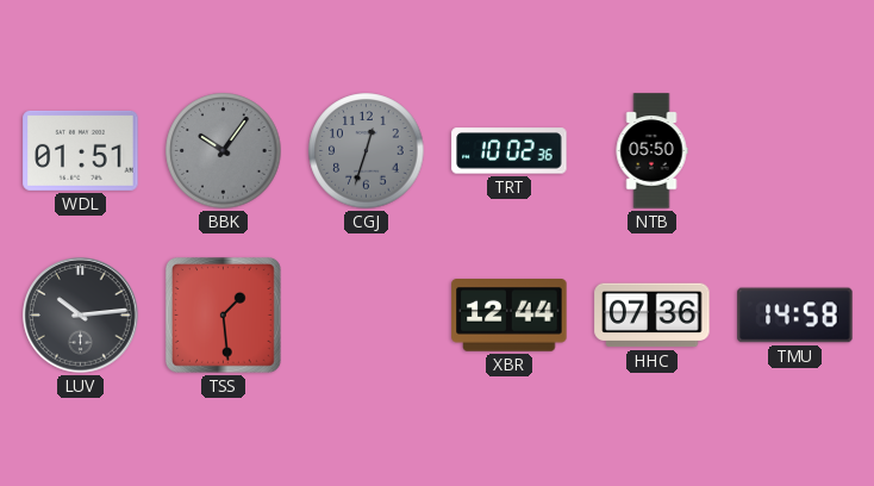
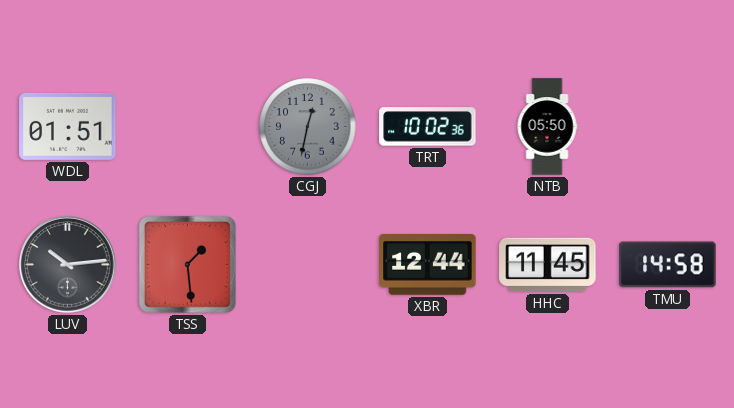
BBK: 10:06 -> none (224, 151)
CGJ: 12:33 -> 12:32 (308, 127)
HHC: 07:36 -> 11:45 (548, 265)
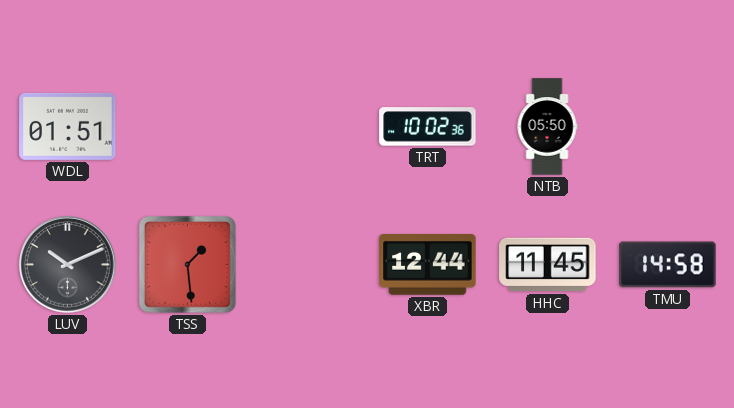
CGJ: 12:32 -> none (308, 127)
LUV: 10:14 -> 10:11 (68, 265)
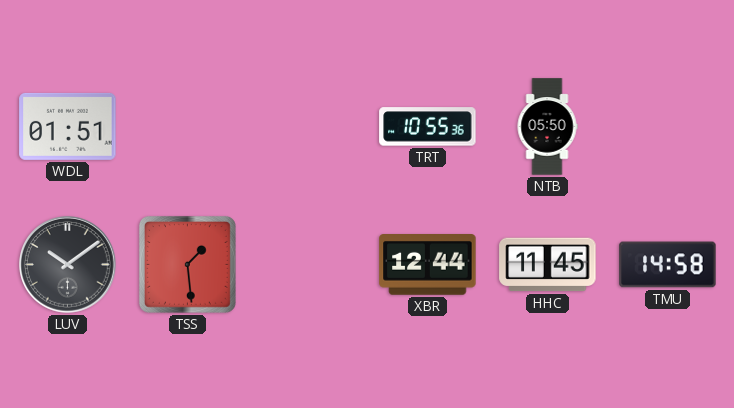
TRT: 10:02 -> 10:55 (428, 127)
LUV: 10:11 -> 10:09 (68, 265)
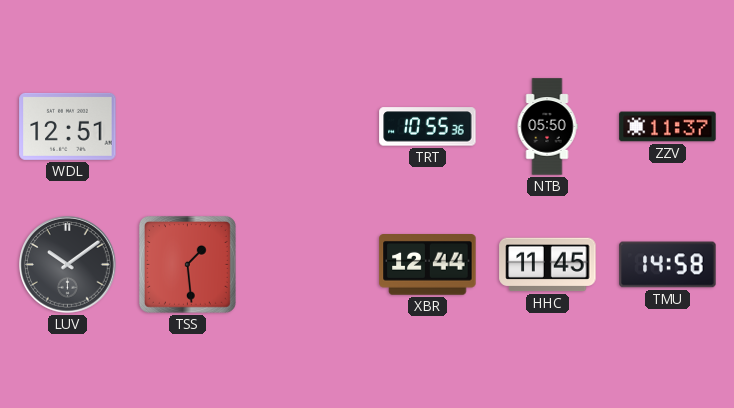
WDL: 01:51 -> 12:51 (68, 126)
ZZV: none -> 11:37 (668, 127)
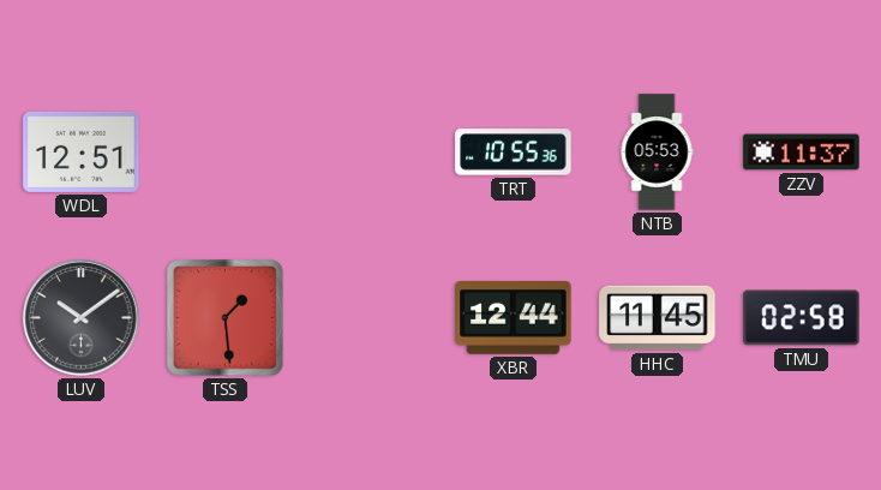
NTB: 05:50 -> 05:53 (657, 153)
TMU: 14:58 -> 02:58 (802, 318)
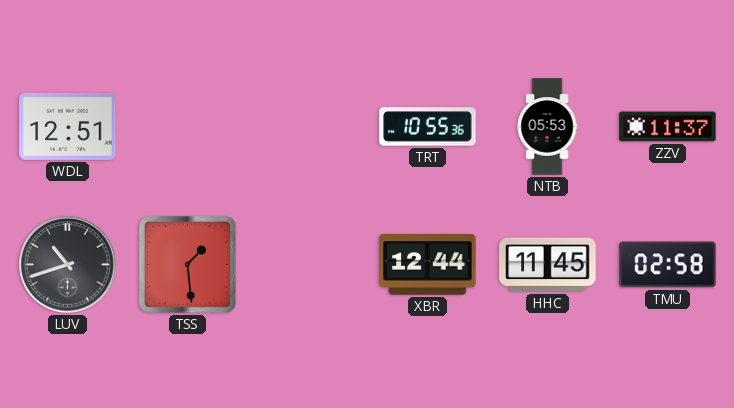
LUV: 10:09 -> 10:42 (68, 265)
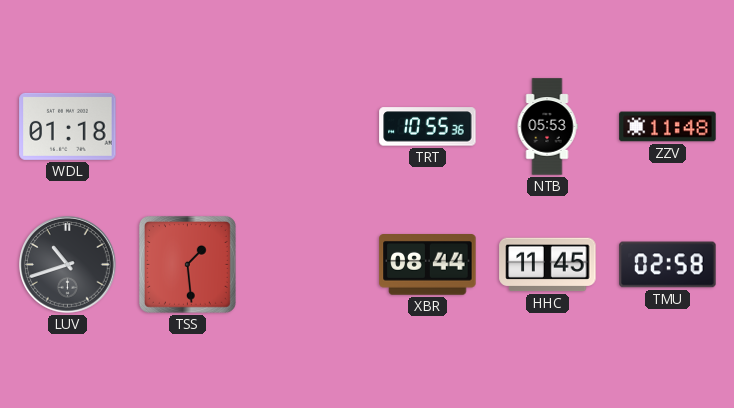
WDL: 12:51 -> 01:18 (68, 126)
ZZV: 11:37 -> 11:48 (668, 127)
XBR: 12:44 -> 08:44 (428, 265)
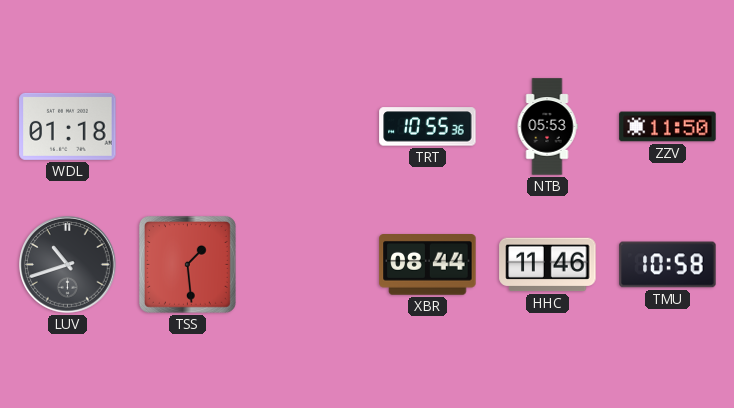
ZZV: 11:48 -> 11:50 (668, 127)
HHC: 11:45 -> 11:46 (548, 265)
TMU: 02:58 -> 10:58 (668, 265)
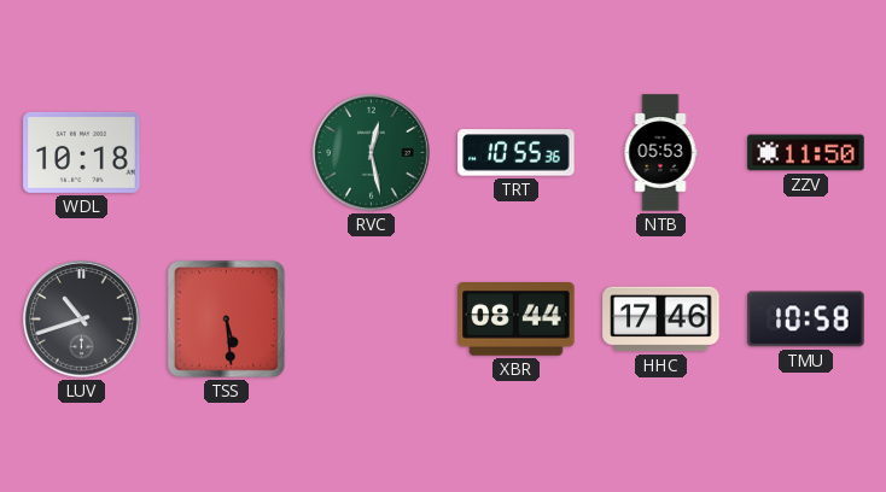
WDL: 01:18 -> 10:18 (82, 152)
RVC: none -> 12:28 (372, 153)
TSS: 1:29 -> 5:29 (226, 318)
HHC: 11:46 -> 17:46 (661, 320)
